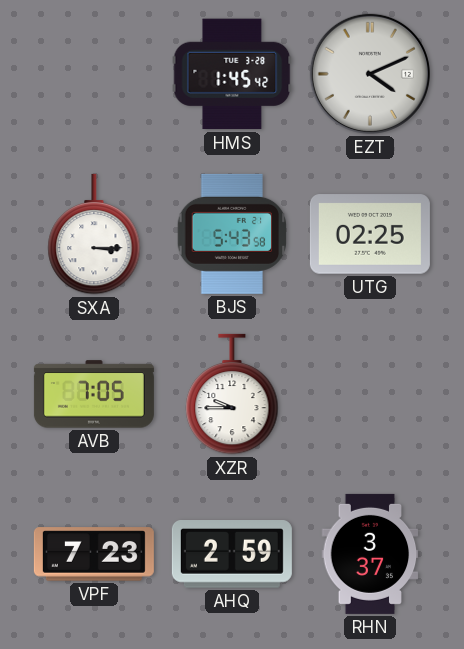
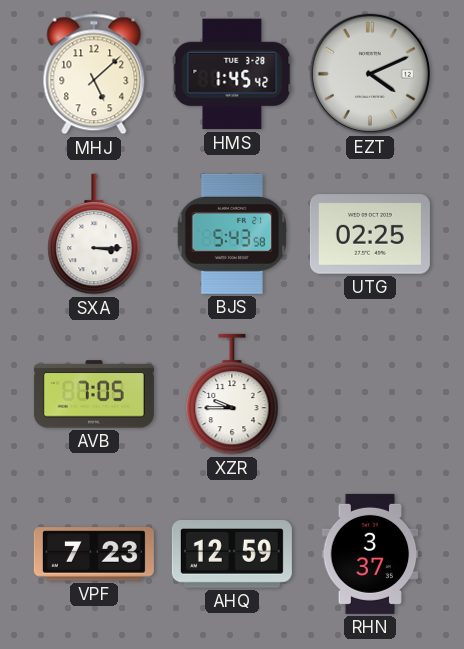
MHJ: none -> 5:08 (94, 74)
AHQ: 2:59 -> 12:59 (232, 554)
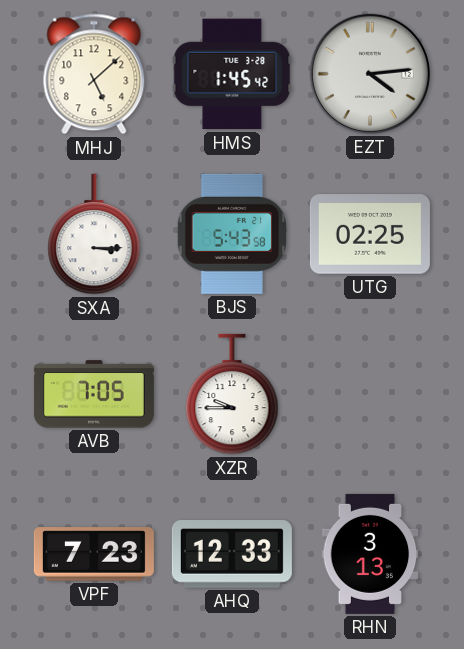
EZT: 4:11 -> 4:14 (370, 74)
AHQ: 12:59 -> 12:33 (232, 554)
RHN: 3:37 -> 3:13 (370, 554)
